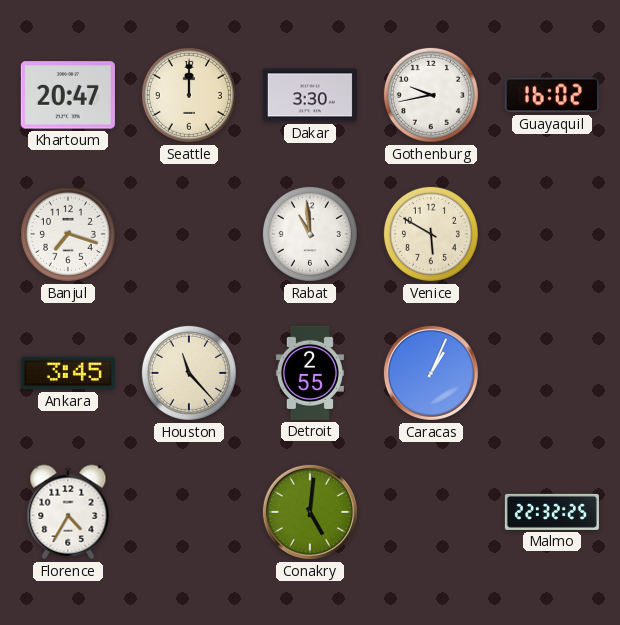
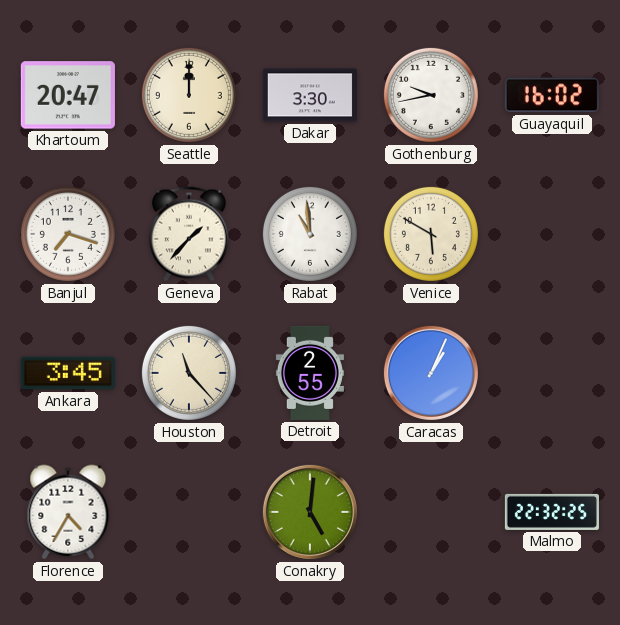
Geneva: none -> 1:37 (189, 234)
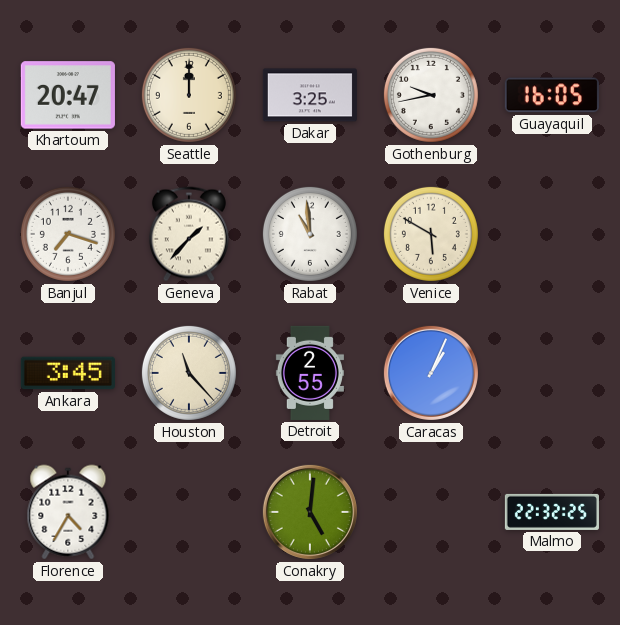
Dakar: 3:30 -> 3:25 (310, 95)
Guayaquil: 16:02 -> 16:05 (552, 95)
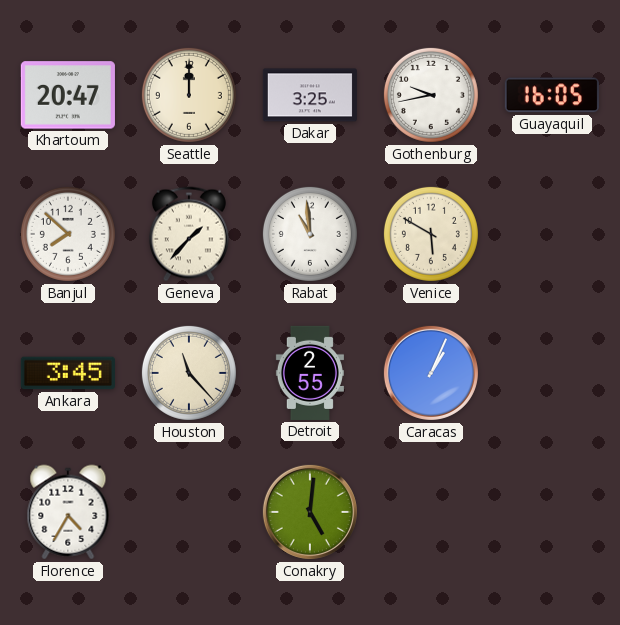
Banjul: 7:18 -> 7:52 (68, 234)
Malmo: 22:32 -> none (552, 512)
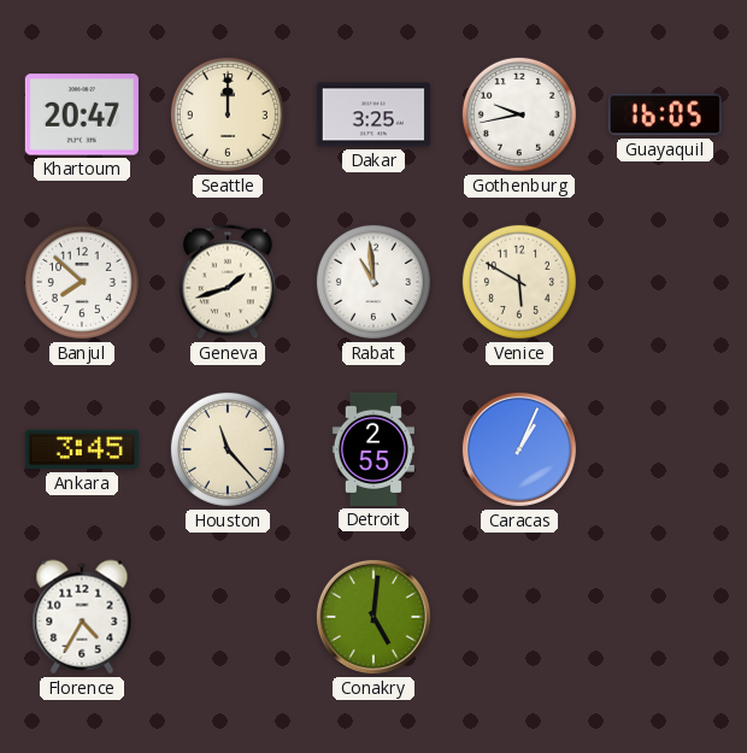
Geneva: 1:37 -> 1:42 (228, 282)
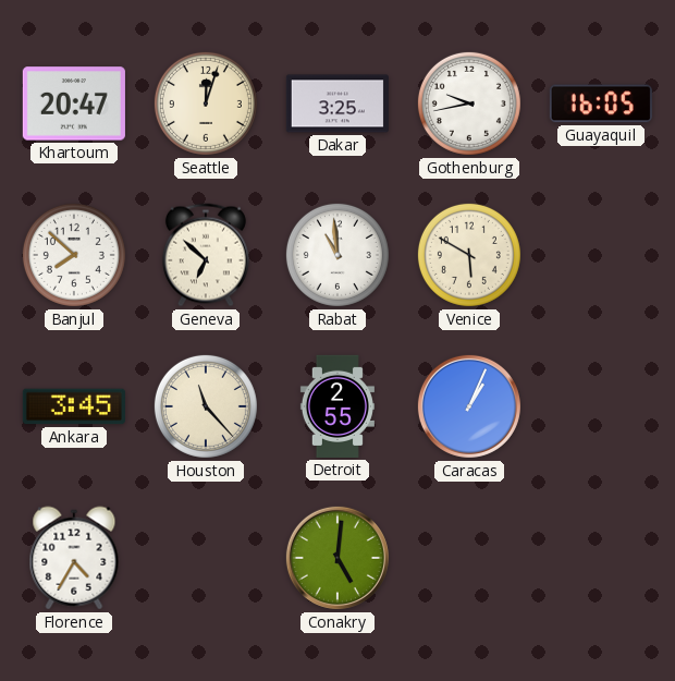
Seattle: 12:00 -> 12:03 (206, 104)
Geneva: 1:42 -> 6:52 (206, 255)
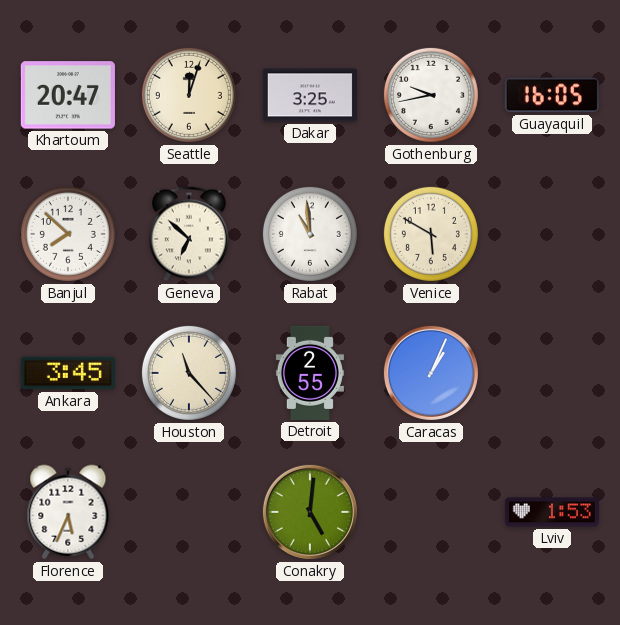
Florence: 4:35 -> 5:34 (68, 512)
Lviv: none -> 1:53 (552, 512)
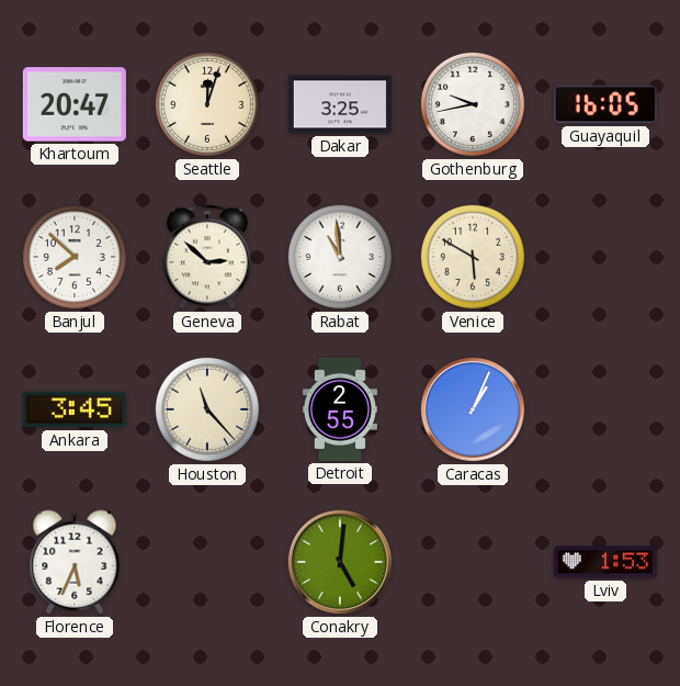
Geneva: 6:52 -> 2:52 (207, 257)
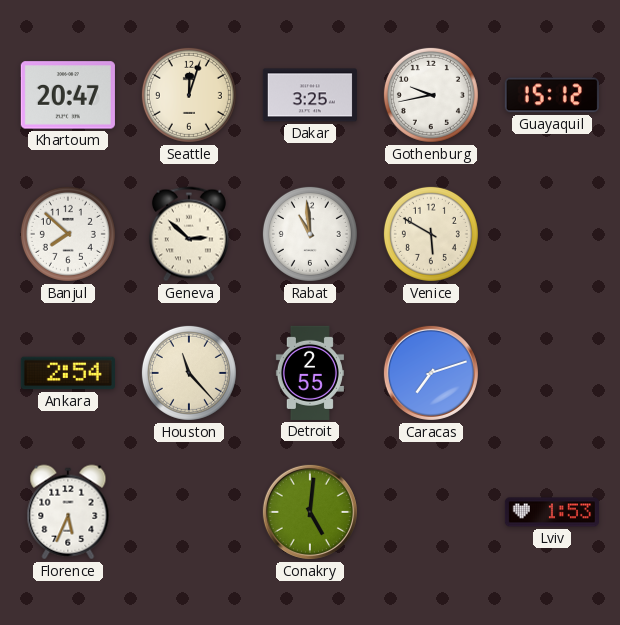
Guayaquil: 16:05 -> 15:12 (552, 95)
Ankara: 3:45 -> 2:54 (68, 373)
Caracas: 1:04 -> 7:12 (431, 373)
